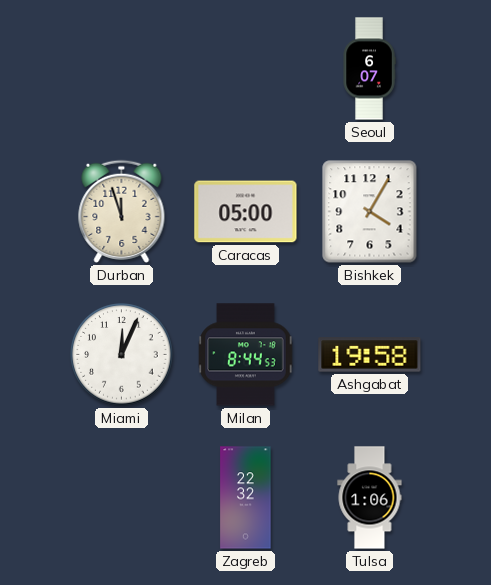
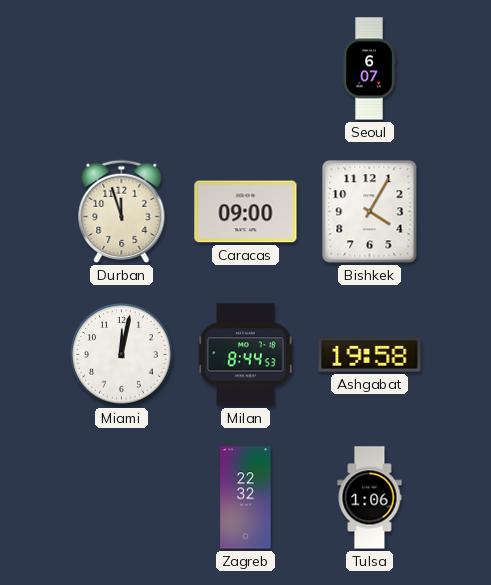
Caracas: 05:00 -> 09:00 (246, 212)
Miami: 12:04 -> 12:02 (122, 355)
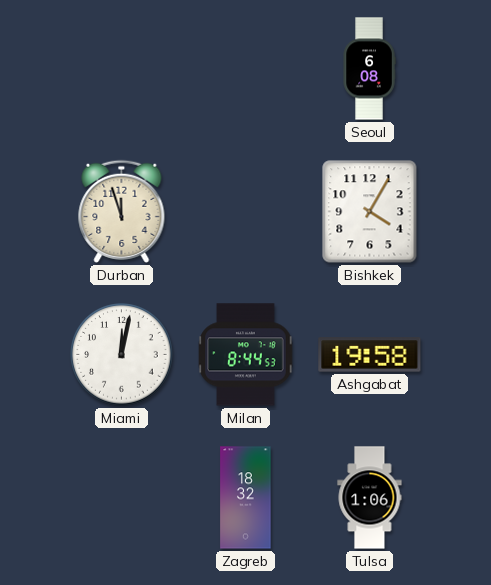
Seoul: 6:07 -> 6:08 (369, 69)
Caracas: 09:00 -> none (246, 212)
Zagreb: 22:32 -> 18:32 (246, 498)
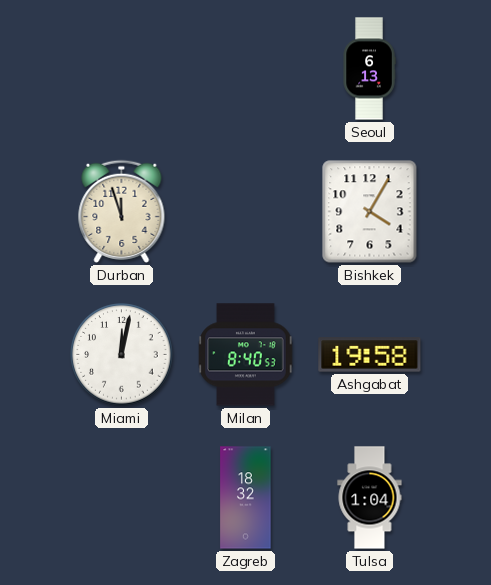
Seoul: 6:08 -> 6:13 (369, 69)
Milan: 8:44 -> 8:40 (246, 355)
Tulsa: 1:06 -> 1:04 (370, 498)
